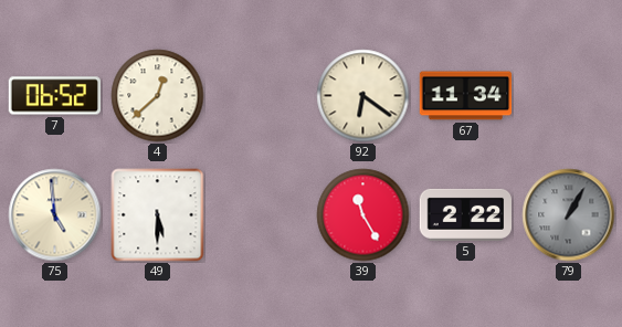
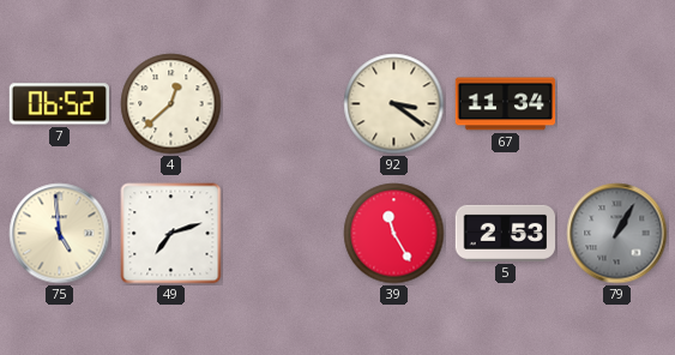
92: 6:21 -> 3:21 (394, 104)
49: 5:30 -> 7:12 (171, 234)
5: 2:22 -> 2:53 (505, 233)
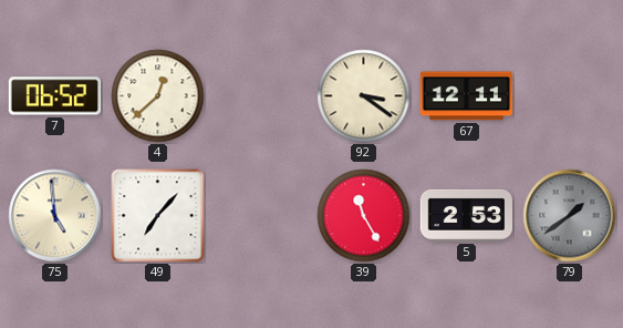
67: 11:34 -> 12:11 (467, 96)
49: 7:12 -> 7:07 (158, 216)
79: 1:05 -> 1:39 (570, 216)
